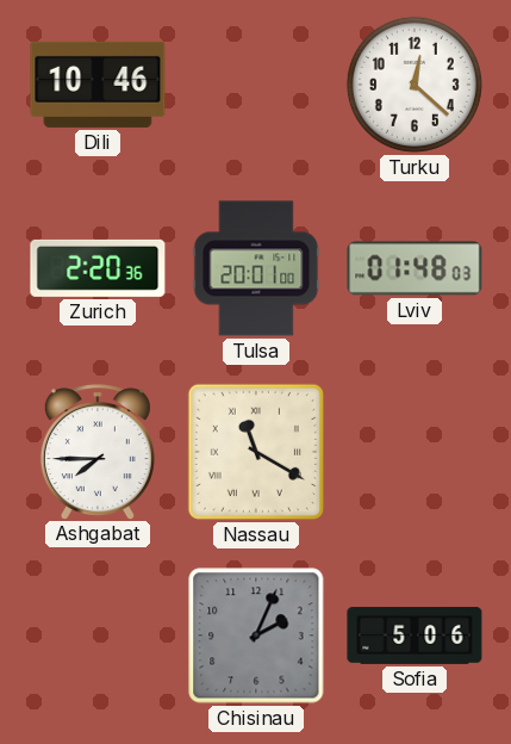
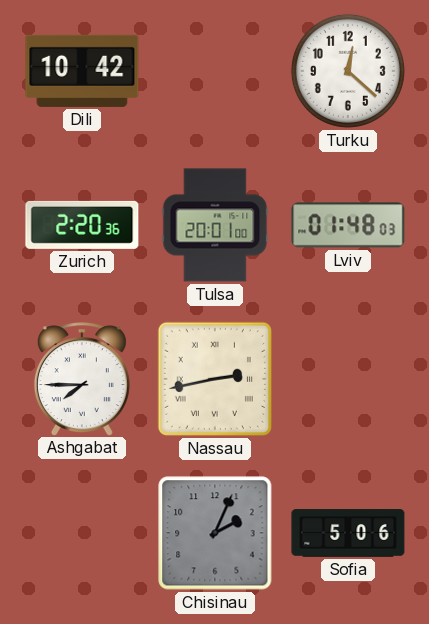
Dili: 10:46 -> 10:42 (82, 71)
Nassau: 11:20 -> 2:43 (215, 379)
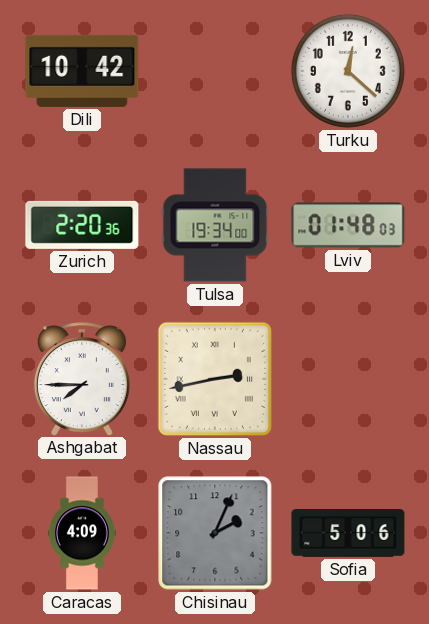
Tulsa: 20:01 -> 19:34 (215, 225)
Caracas: none -> 4:09 (82, 533)
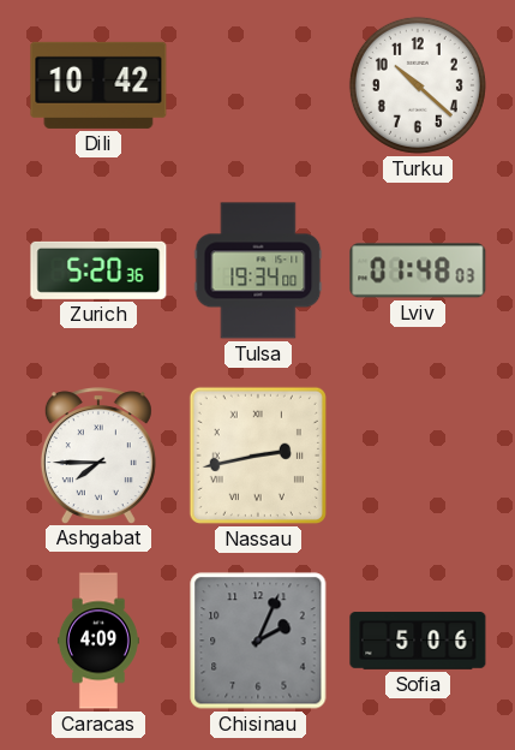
Turku: 12:22 -> 10:22 (418, 85)
Zurich: 2:20 -> 5:20 (98, 270)
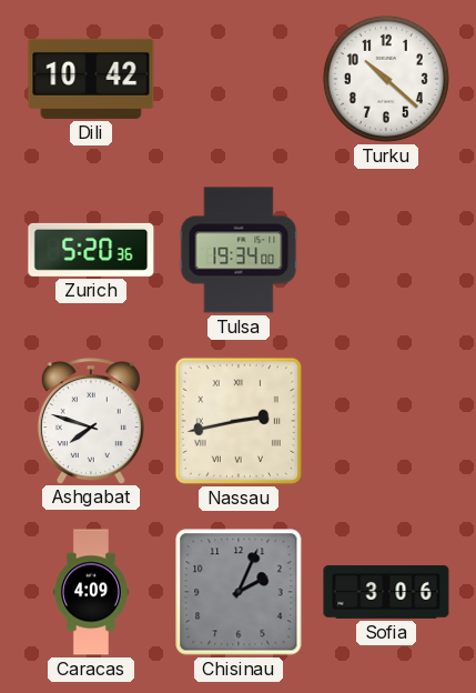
Lviv: 01:48 -> none (418, 270)
Ashgabat: 7:45 -> 7:48 (91, 421)
Sofia: 5:06 -> 3:06 (386, 592)
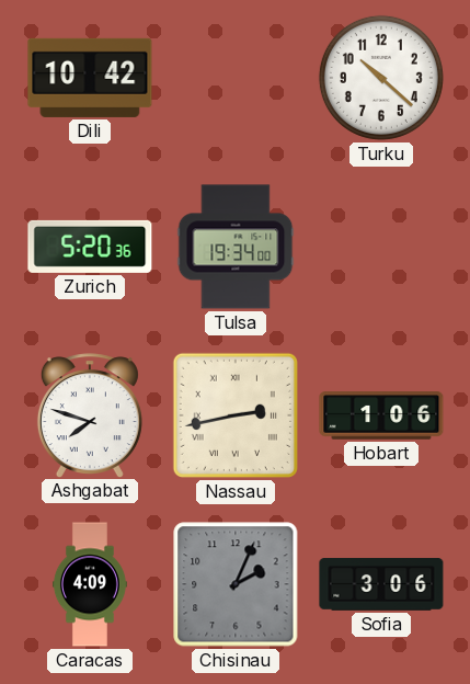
Hobart: none -> 1:06 (381, 415)
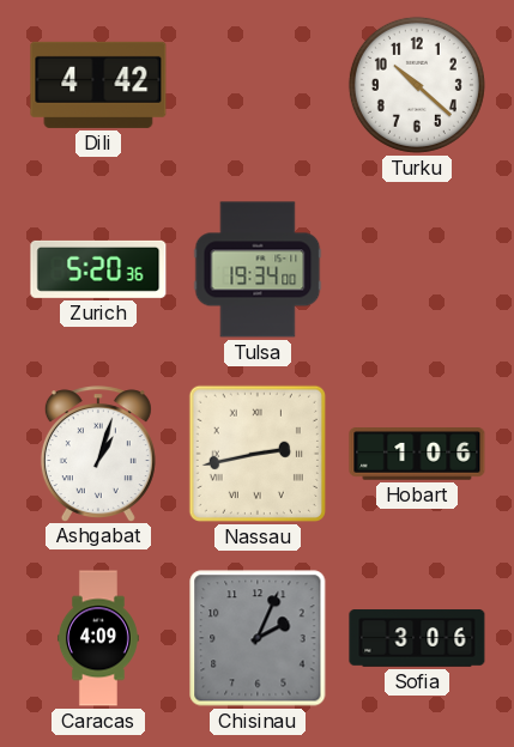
Dili: 10:42 -> 4:42 (98, 85)
Ashgabat: 7:48 -> 1:03 (98, 454)
